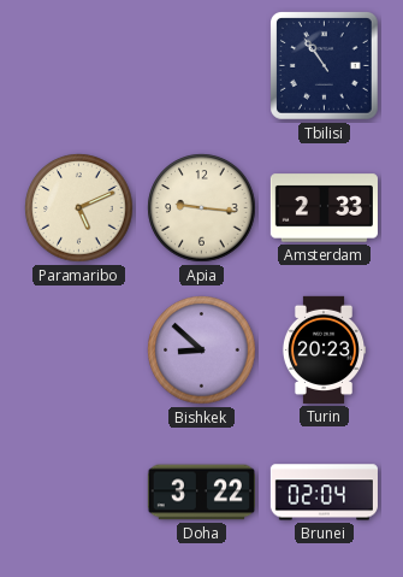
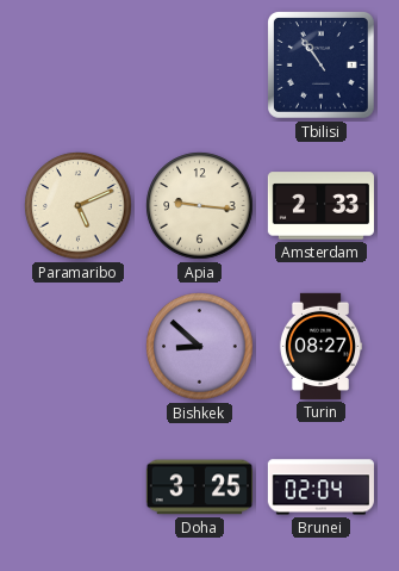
Turin: 20:23 -> 08:27 (320, 346)
Doha: 3:22 -> 3:25 (199, 488)
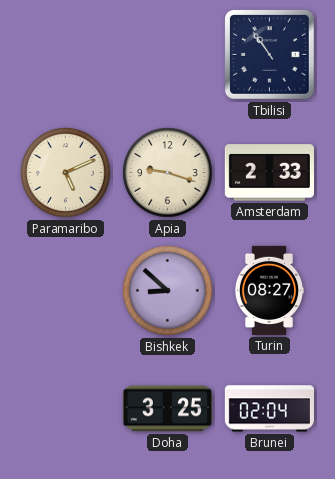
Apia: 9:16 -> 9:18 (168, 173)
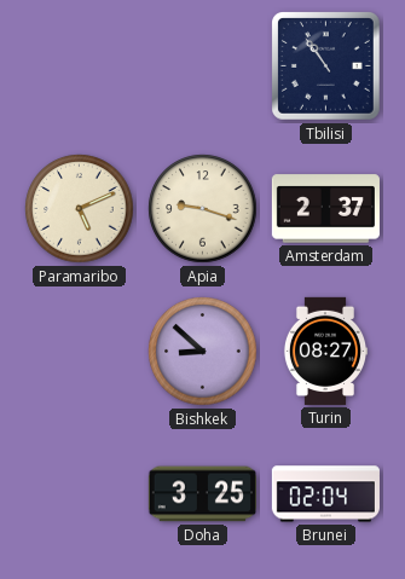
Amsterdam: 2:33 -> 2:37 (325, 209)
